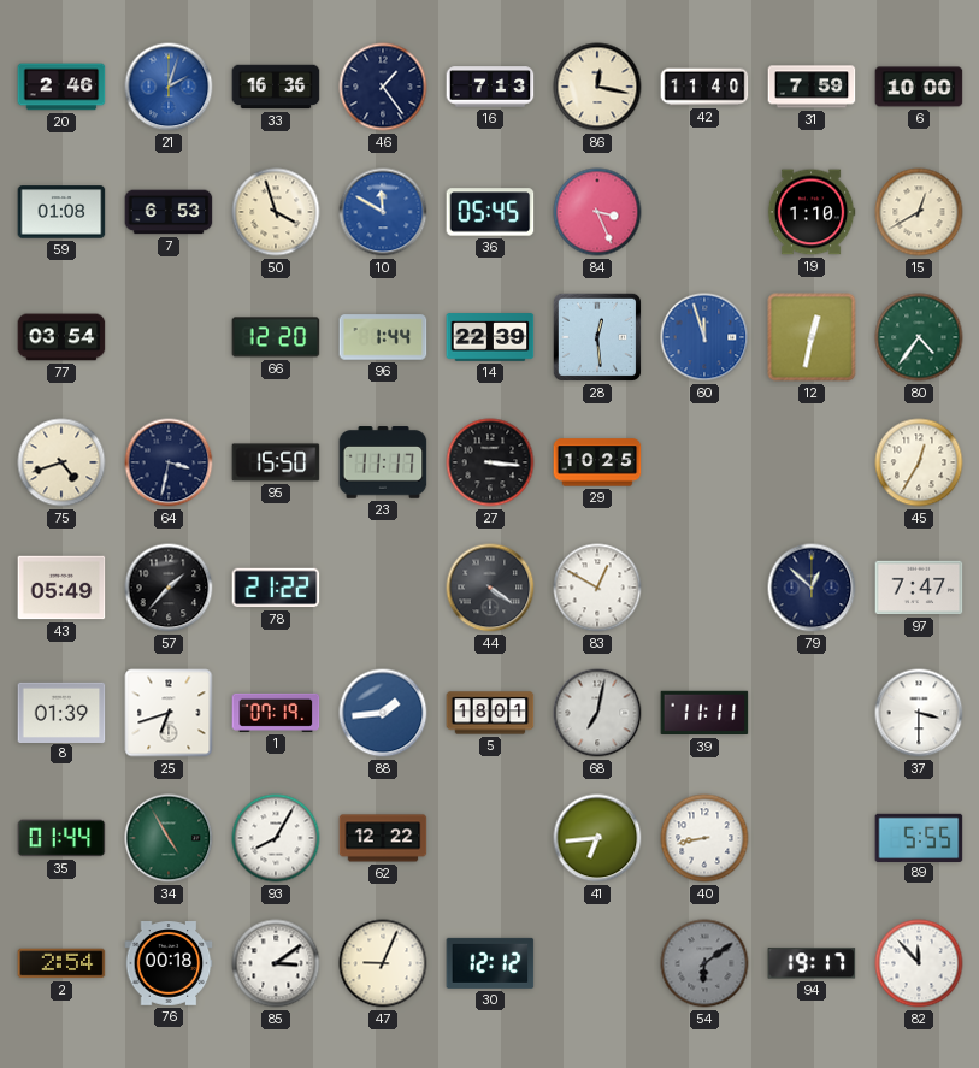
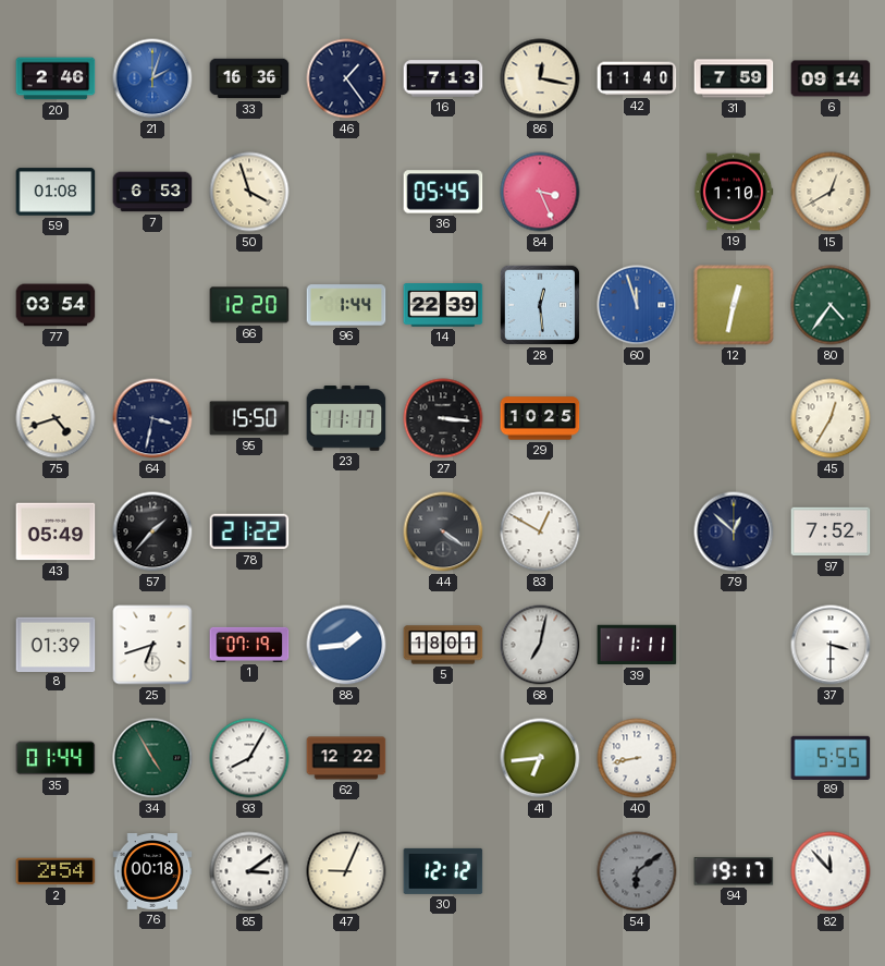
6: 10:00 -> 09:14 (831, 78)
10: 11:50 -> none (383, 212)
97: 7:47 -> 7:52 (831, 531)
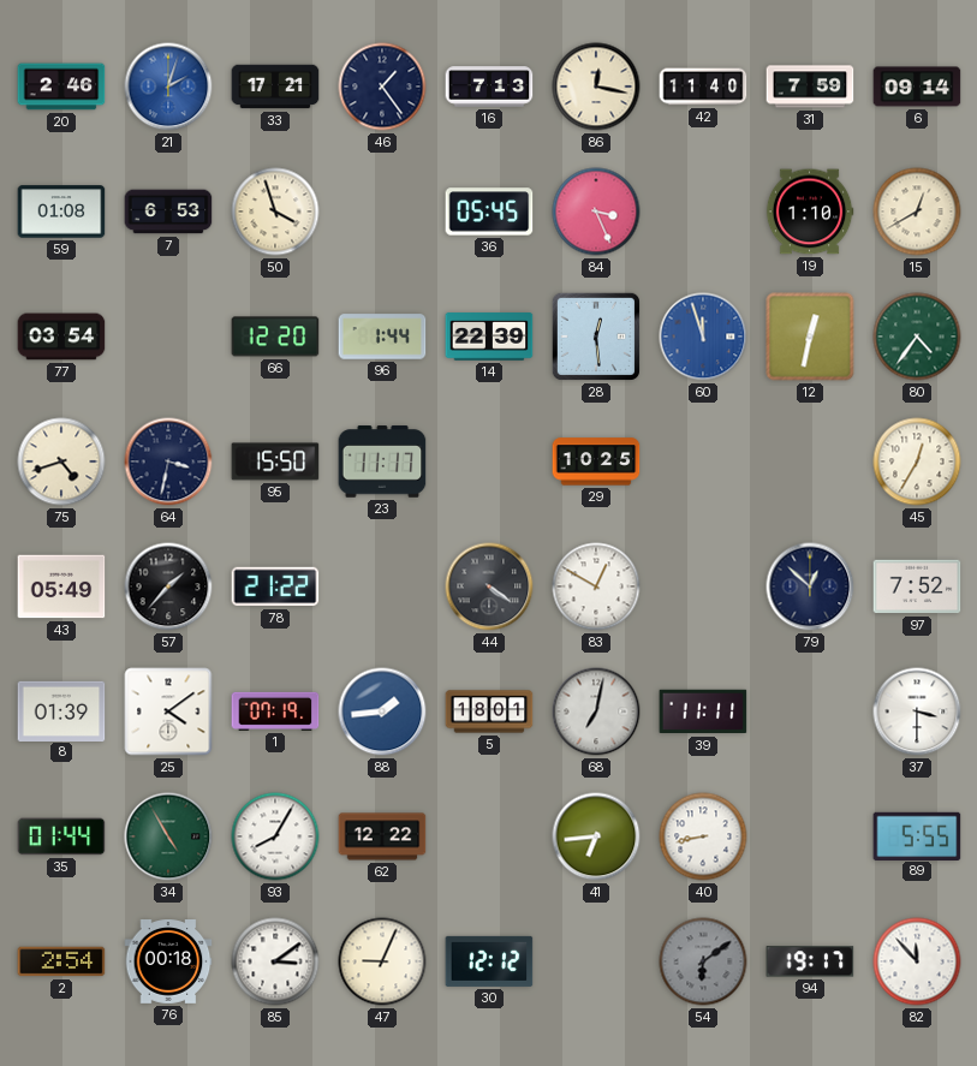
33: 16:36 -> 17:21 (275, 87)
27: 3:16 -> none (443, 418)
25: 6:42 -> 4:09 (168, 711)
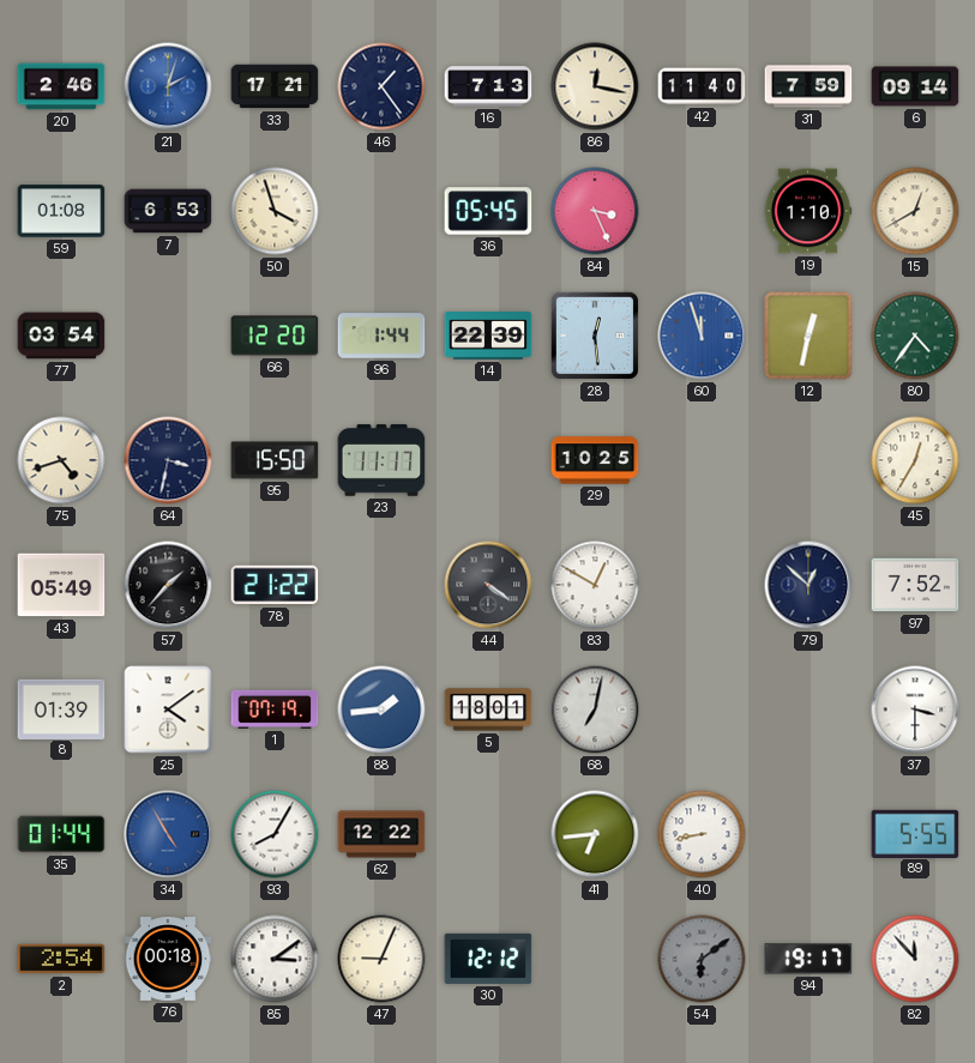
39: 11:11 -> none (703, 711)
34 dial: green -> blue (168, 834)
